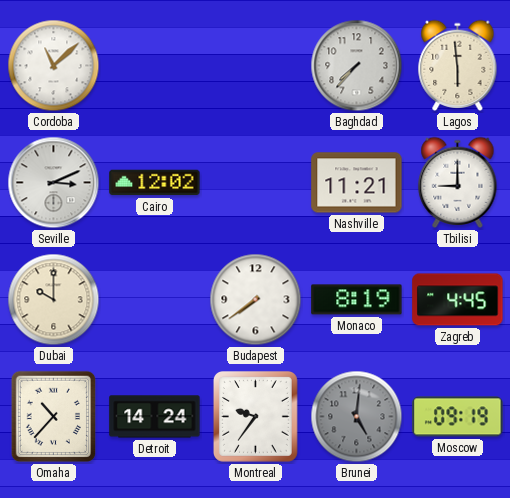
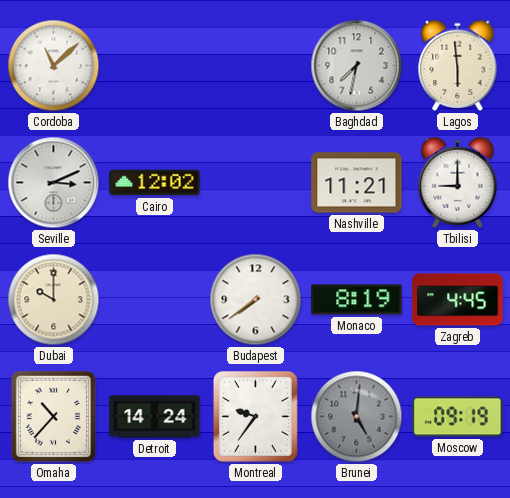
Baghdad: 7:37 -> 7:32 (357, 66)
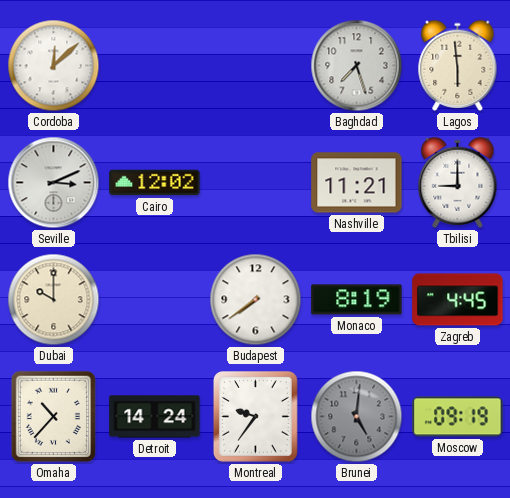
Cordoba: 11:08 -> 12:08 (54, 66)
Baghdad: 7:32 -> 7:27 (357, 66)
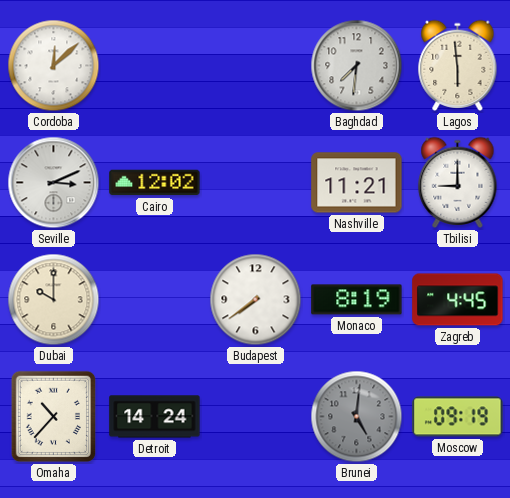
Baghdad: 7:27 -> 7:31 (357, 66)
Montreal: 9:36 -> none (255, 417)
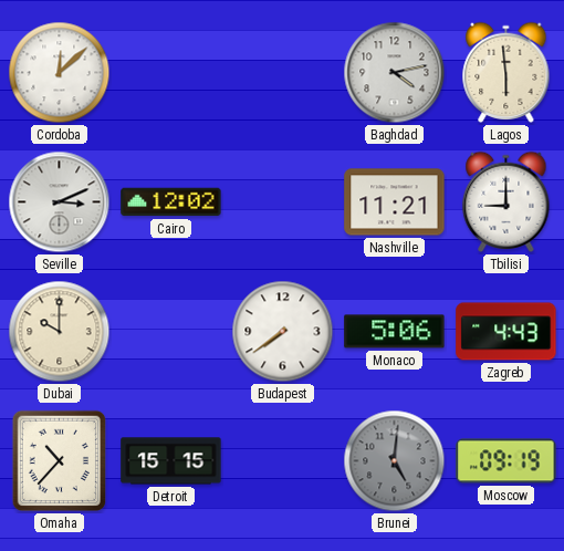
Baghdad: 7:31 -> 4:13 (395, 73)
Monaco: 8:19 -> 5:06 (395, 332)
Zagreb: 4:45 -> 4:43 (506, 332)
Detroit: 14:24 -> 15:15 (171, 461)
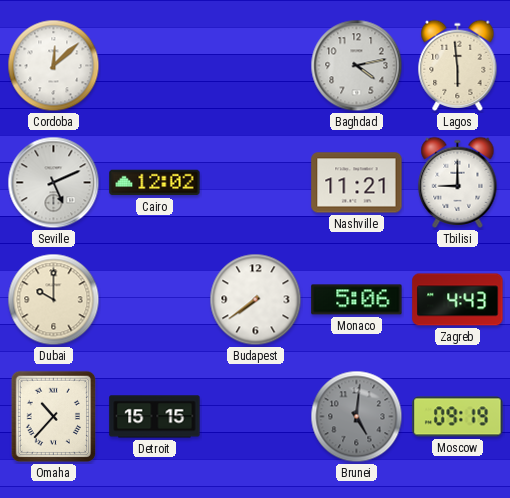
Seville: 3:11 -> 5:11 (54, 183)
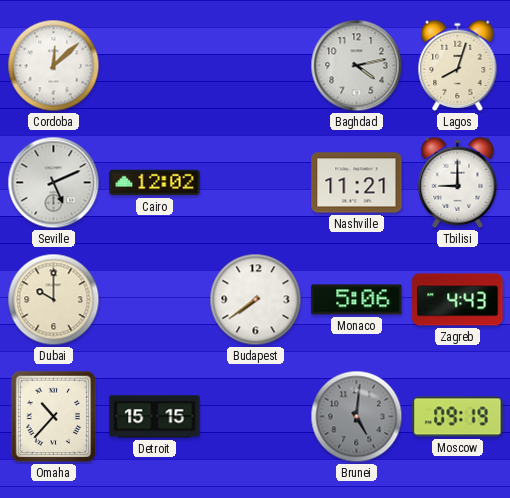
Lagos: 5:59 -> 8:03 (458, 65)
